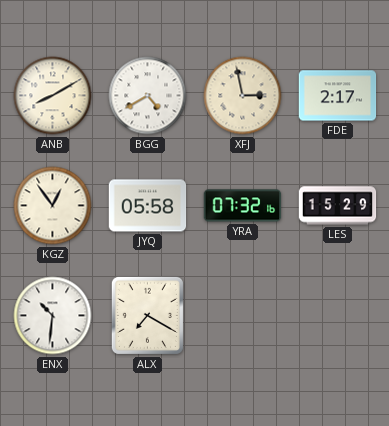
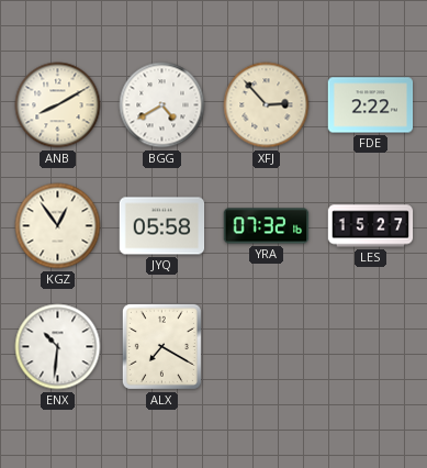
XFJ: 2:58 -> 2:53 (267, 105)
FDE: 2:17 -> 2:22 (371, 105)
LES: 15:29 -> 15:27 (371, 226)
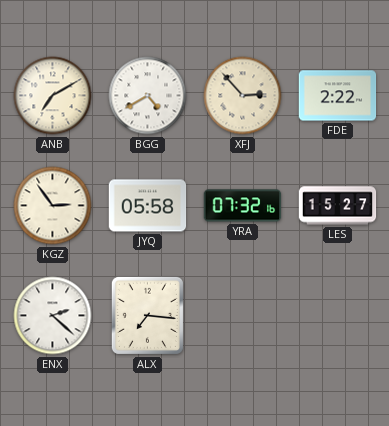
ANB: 8:10 -> 7:10 (53, 96)
KGZ: 12:54 -> 2:54 (53, 206)
ENX: 10:31 -> 2:22 (53, 316)
ALX: 7:20 -> 7:16 (147, 315)
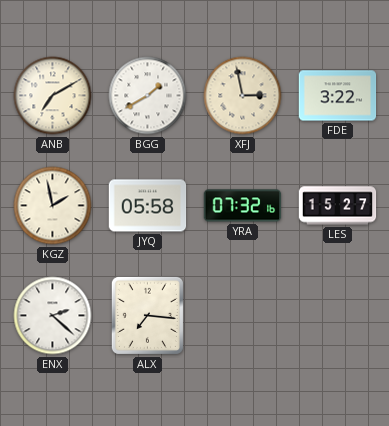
BGG: 4:40 -> 1:40 (148, 96)
XFJ: 2:53 -> 2:58 (243, 96)
FDE: 2:22 -> 3:22 (338, 96)
KGZ: 2:54 -> 1:58 (53, 206)
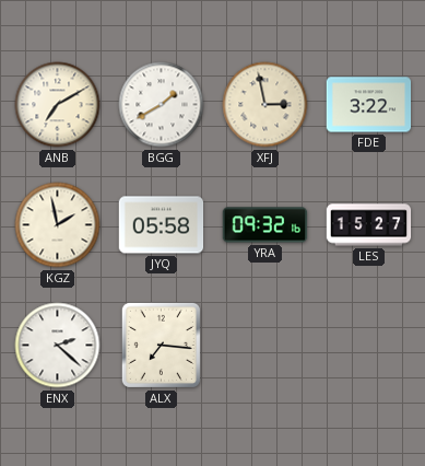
YRA: 07:32 -> 09:32 (265, 225)
